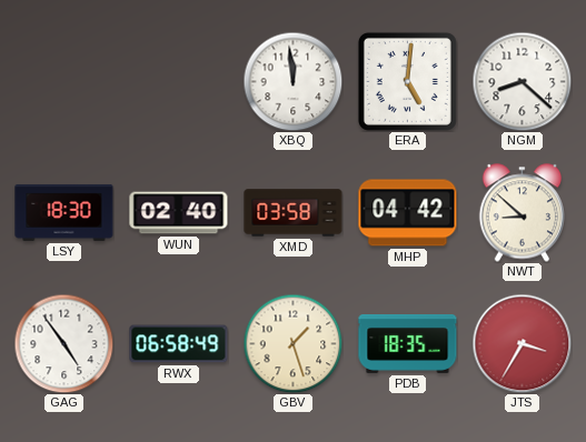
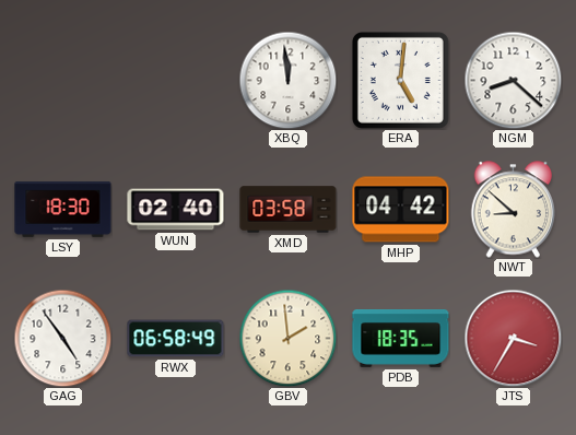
GBV: 1:27 -> 1:59 (287, 338)
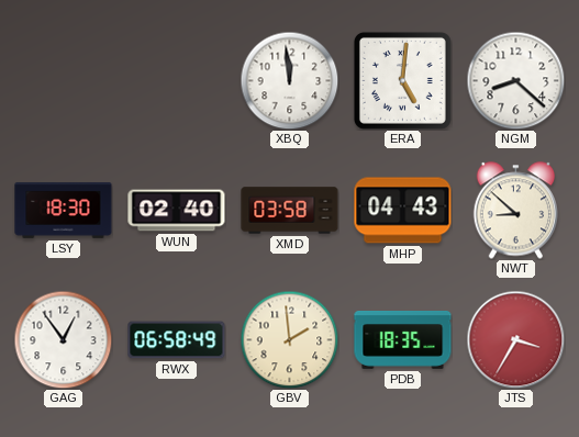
MHP: 04:42 -> 04:43 (403, 211)
GAG: 4:54 -> 12:54 (63, 339)
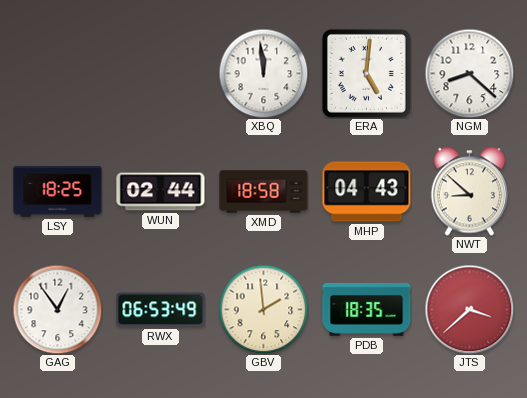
LSY: 18:30 -> 18:25 (58, 191)
WUN: 02:40 -> 02:44 (161, 192)
XMD: 03:58 -> 18:58 (264, 192)
RWX: 06:58 -> 06:53 (161, 310)
JTS: 3:35 -> 3:38 (469, 309)
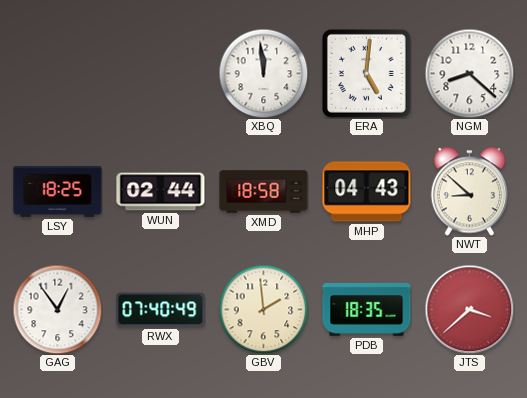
RWX: 06:53 -> 07:40 (161, 310)
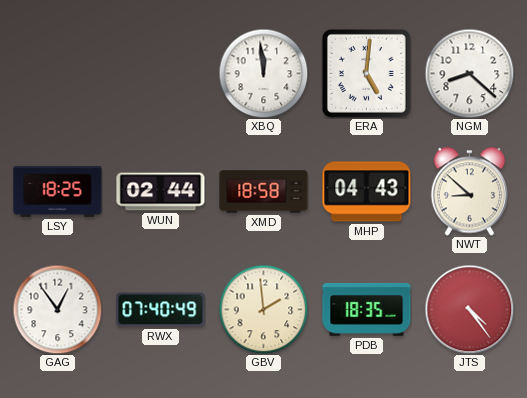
JTS: 3:38 -> 4:24 (469, 309)
